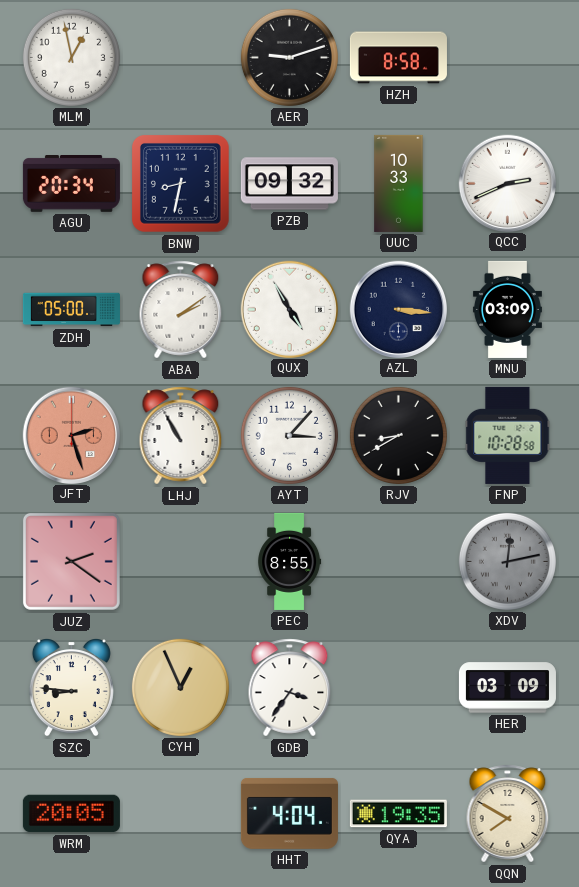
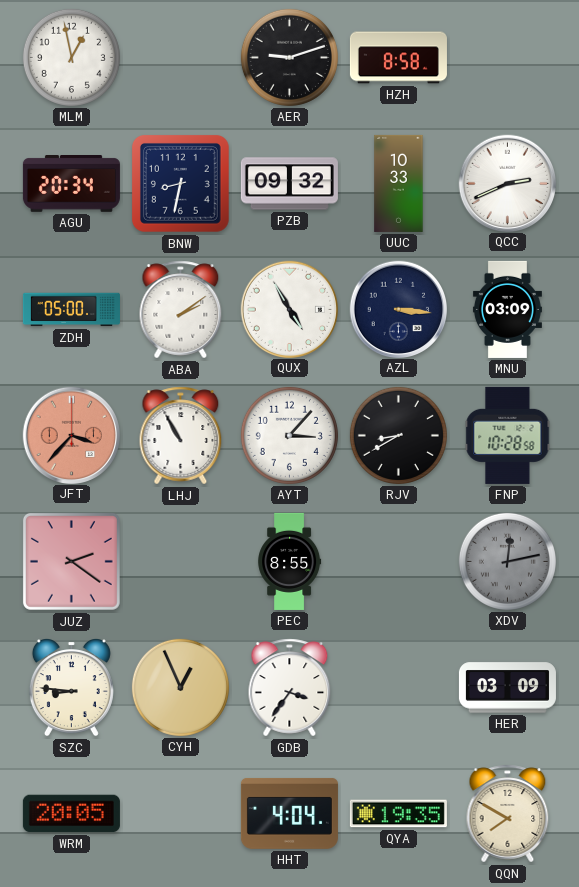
JFT: 2:27 -> 3:37 (71, 435)
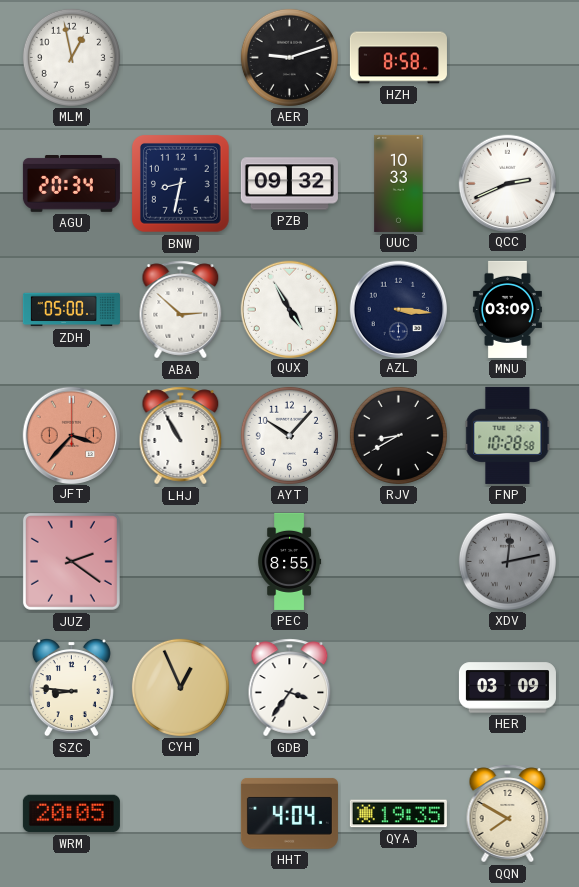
ABA: 2:09 -> 2:52 (181, 310)
AYT: 3:07 -> 10:07 (289, 435)
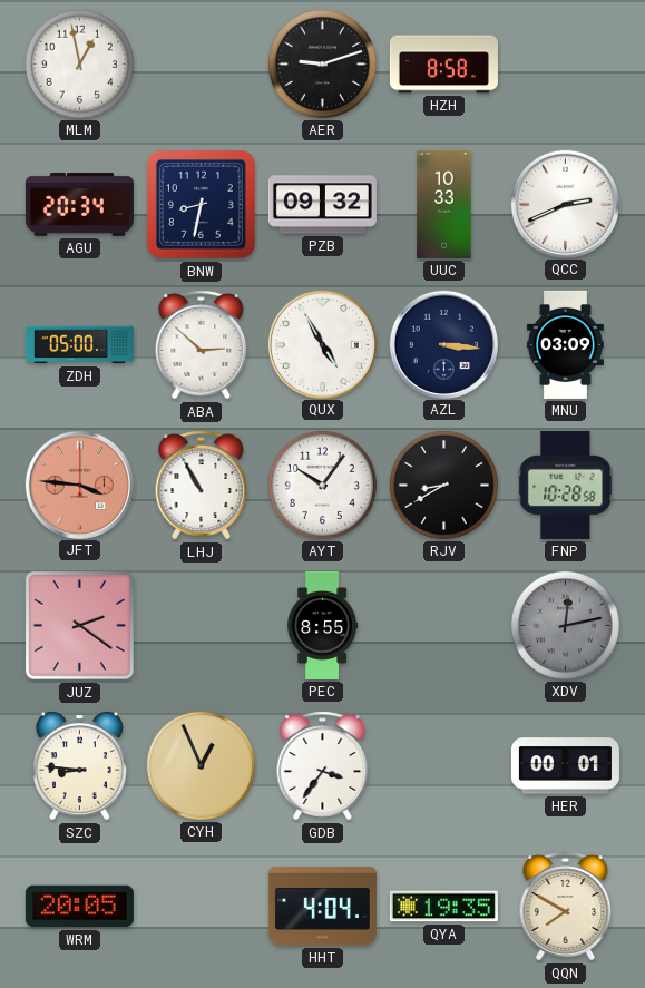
JFT: 3:37 -> 3:46 (79, 485)
AYT: 10:07 -> 10:06 (322, 485)
HER: 03:09 -> 00:01 (565, 766)
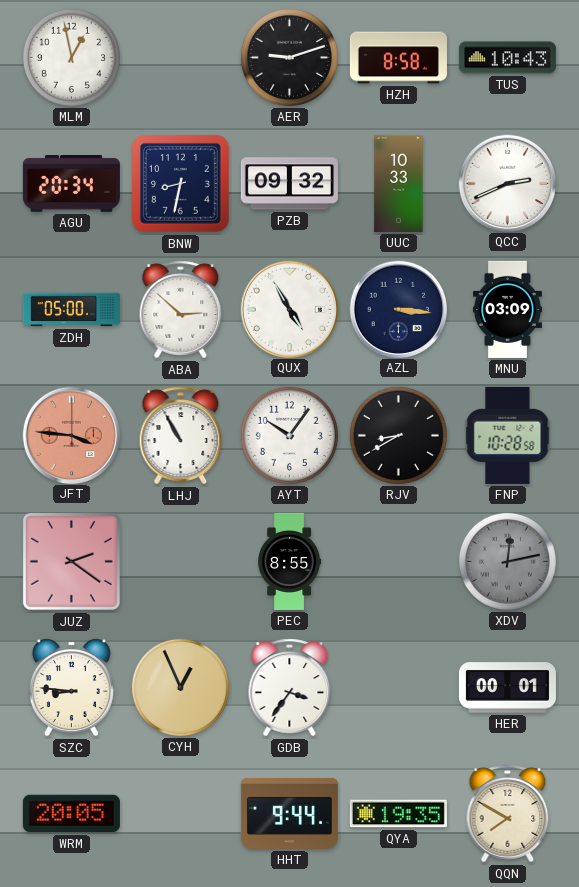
TUS: none -> 10:43 (507, 58)
HHT: 4:04 -> 9:44 (289, 813)
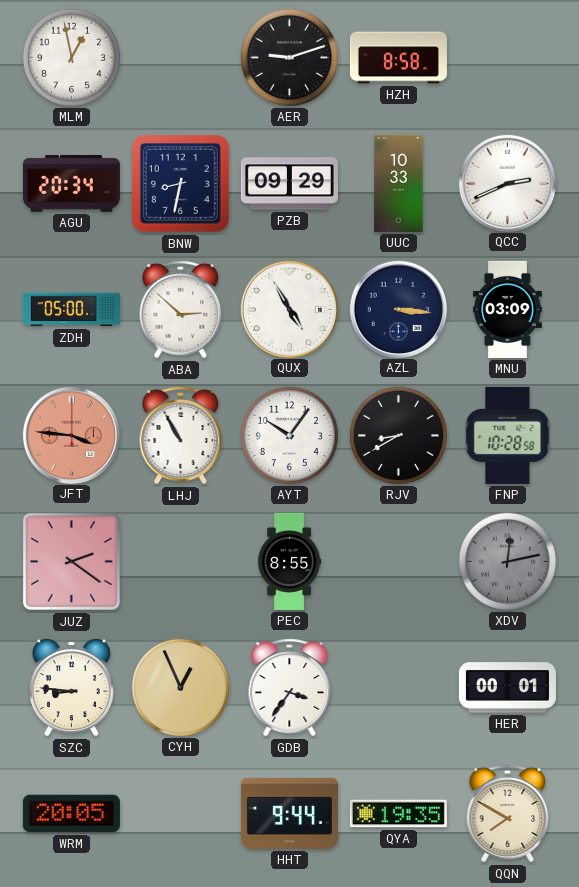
TUS: 10:43 -> none (507, 58)
PZB: 09:32 -> 09:29 (289, 184)
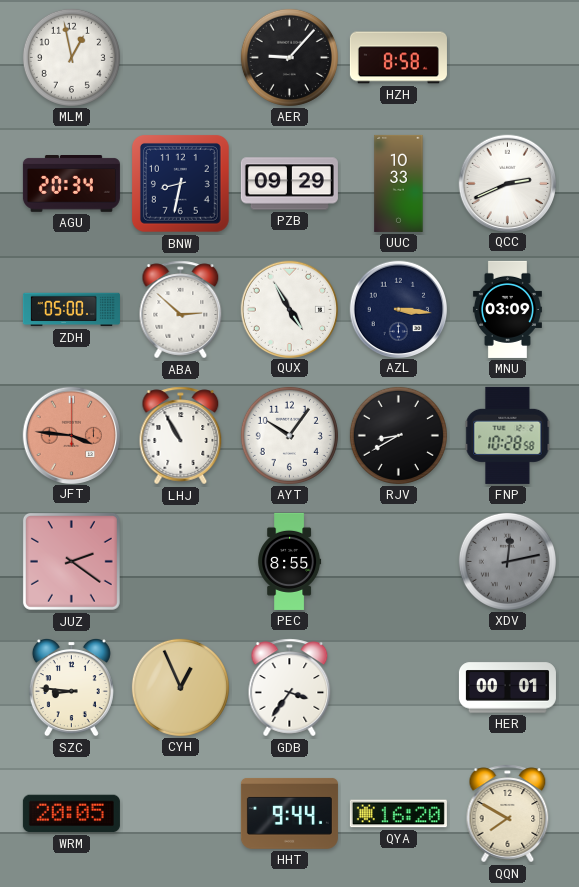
AER: 9:12 -> 9:07 (289, 57)
QYA: 19:35 -> 16:20 (398, 814)
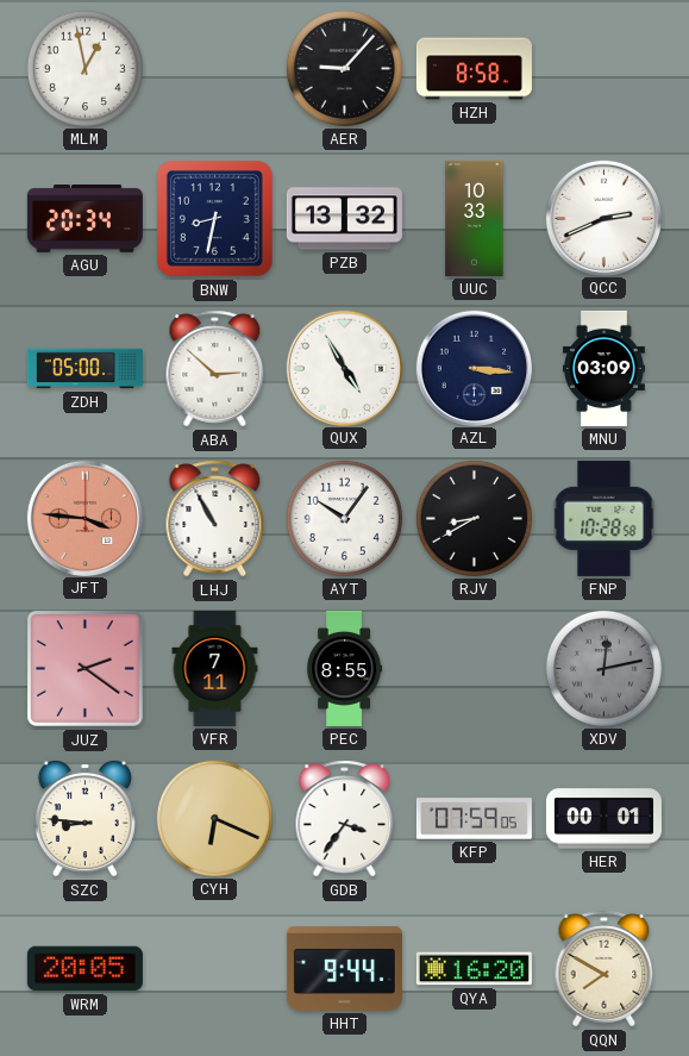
PZB: 09:29 -> 13:32 (344, 219)
VFR: none -> 7:11 (215, 668)
CYH: 12:56 -> 6:19 (214, 818)
KFP: none -> 07:59 (474, 819)
